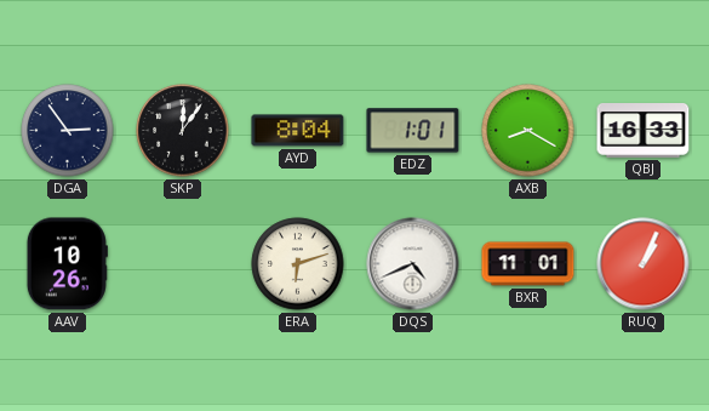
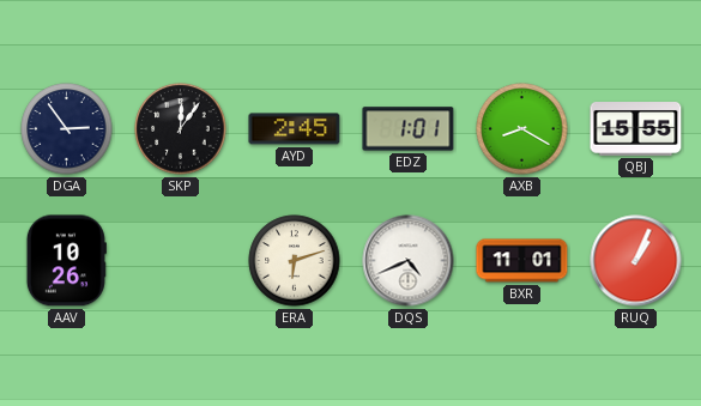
AYD: 8:04 -> 2:45 (295, 129)
QBJ: 16:33 -> 15:55 (636, 129)
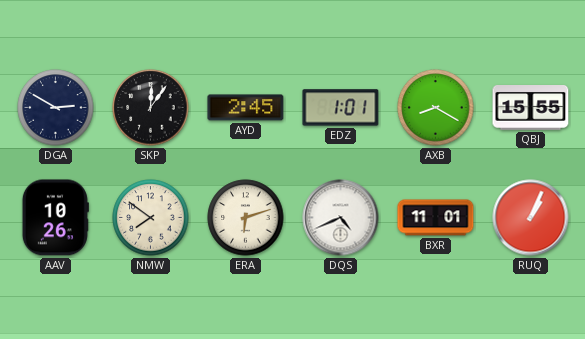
DGA: 2:54 -> 2:50 (56, 108)
NMW: none -> 7:51 (151, 218)
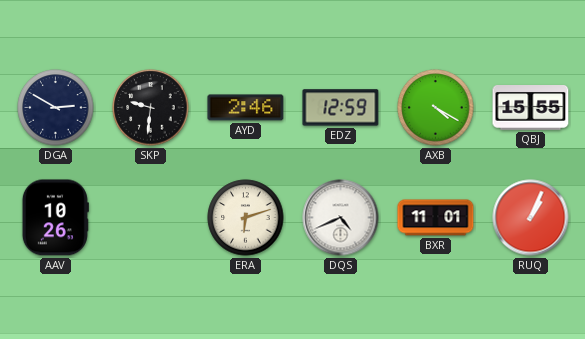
SKP: 12:06 -> 9:31 (151, 108)
AYD: 2:45 -> 2:46 (246, 108)
EDZ: 1:01 -> 12:59 (341, 108)
AXB: 8:20 -> 4:20 (436, 108)
NMW: 7:51 -> none (151, 218)
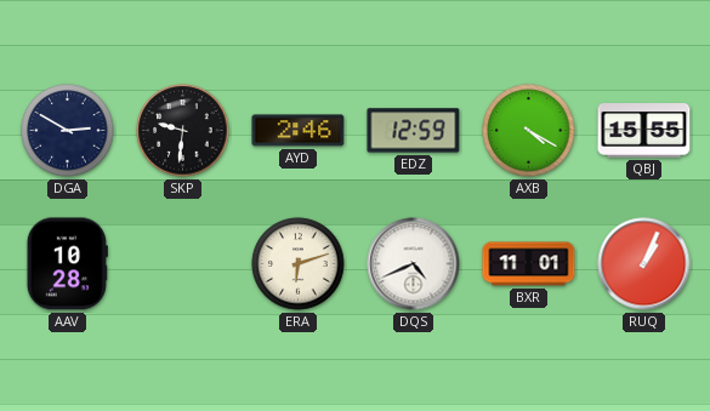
AAV: 10:26 -> 10:28 (67, 264)
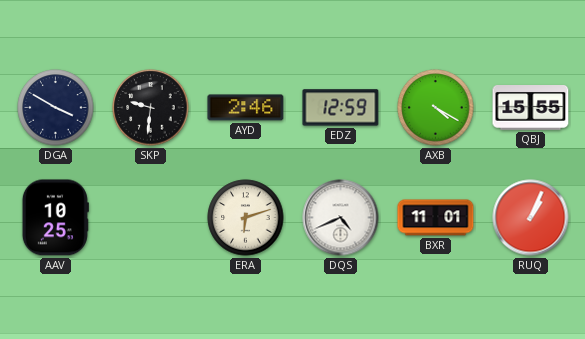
DGA: 2:50 -> 3:50 (56, 108)
AAV: 10:28 -> 10:25 (55, 218)
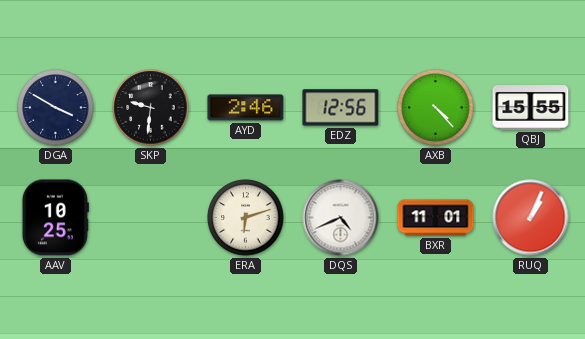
EDZ: 12:59 -> 12:56 (341, 108)
AXB: 4:20 -> 4:23 (436, 108)
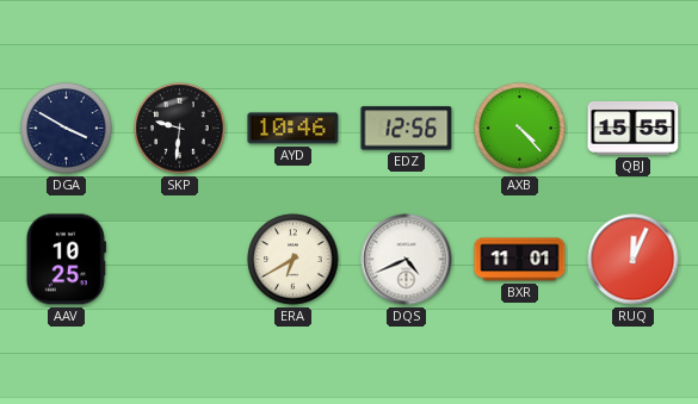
AYD: 2:46 -> 10:46 (294, 129)
ERA: 6:12 -> 6:40 (294, 260)
RUQ: 1:04 -> 12:04 (634, 260)
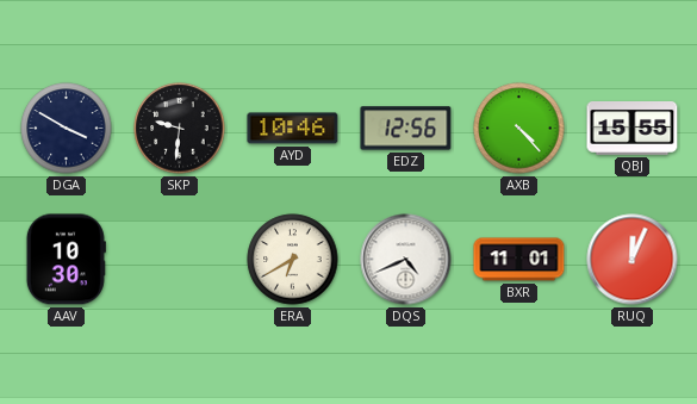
AAV: 10:25 -> 10:30 (66, 260)
